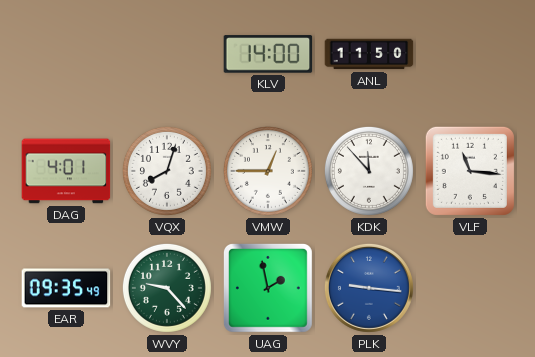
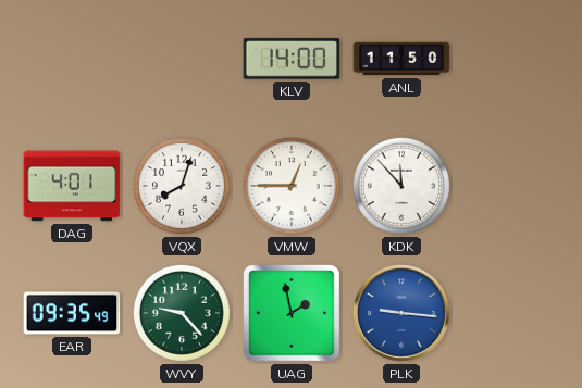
VLF: 11:16 -> none (470, 171)
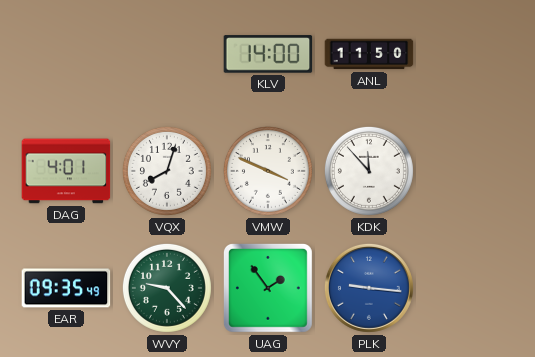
VMW: 12:45 -> 3:49 (268, 171)
UAG: 1:58 -> 1:54 (268, 288)
